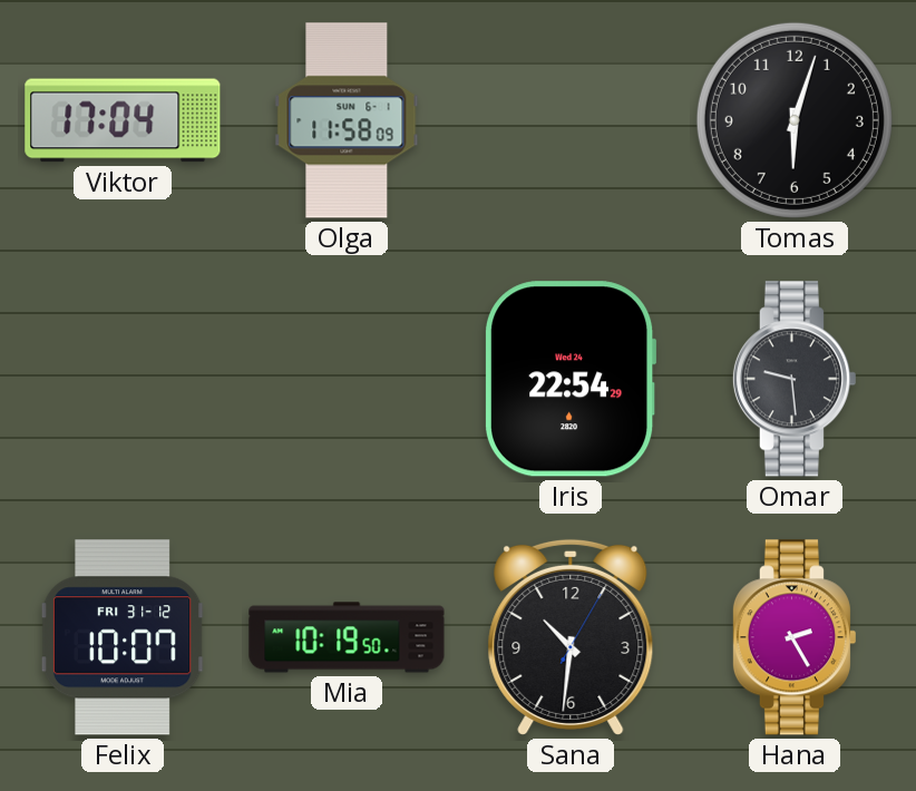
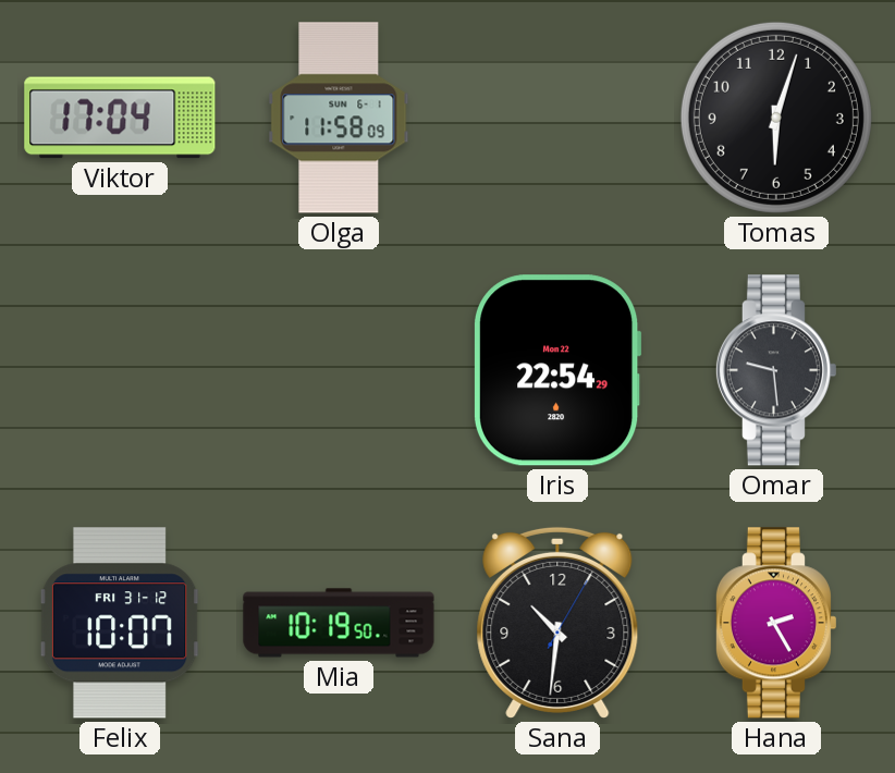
Iris date: Wed 24 -> Mon 22 (559, 370)
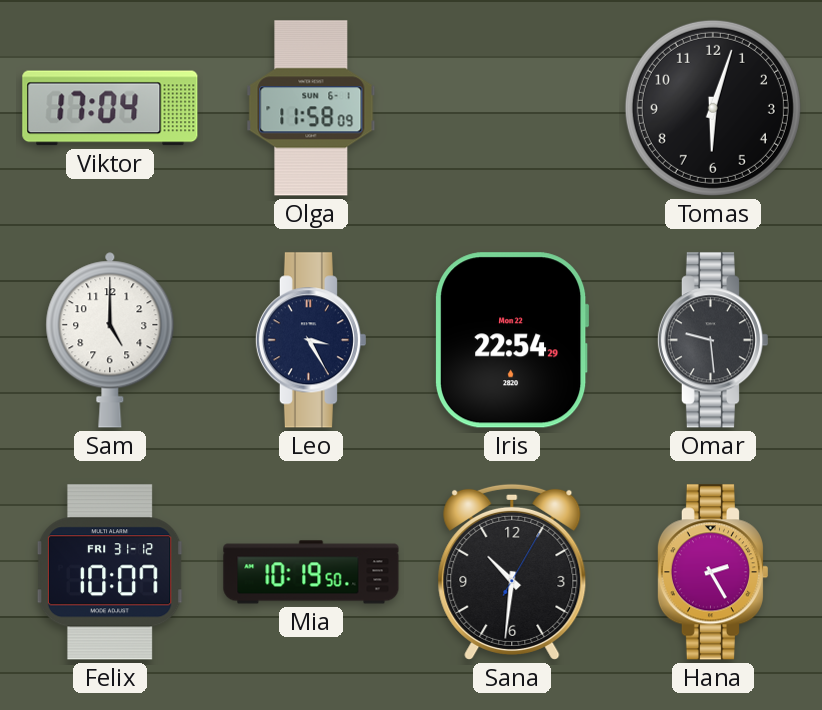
Sam: none -> 5:00 (110, 340)
Leo: none -> 3:25 (310, 340)
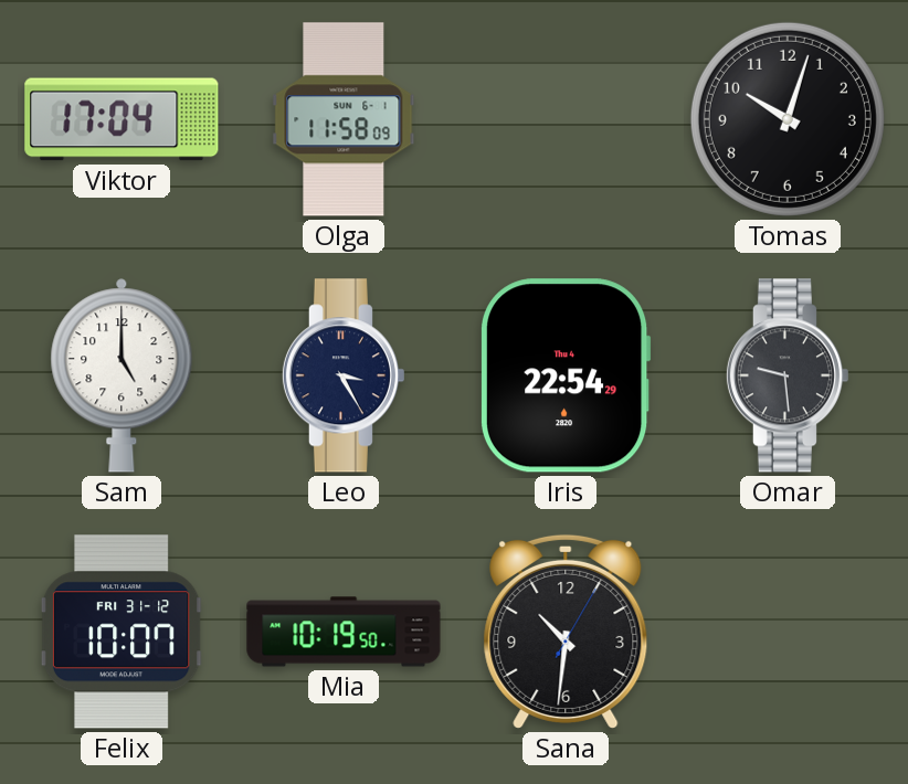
Tomas: 6:03 -> 10:03 (788, 119)
Iris date: Mon 22 -> Thu 4 (567, 375)
Hana: 2:25 -> none (712, 572)
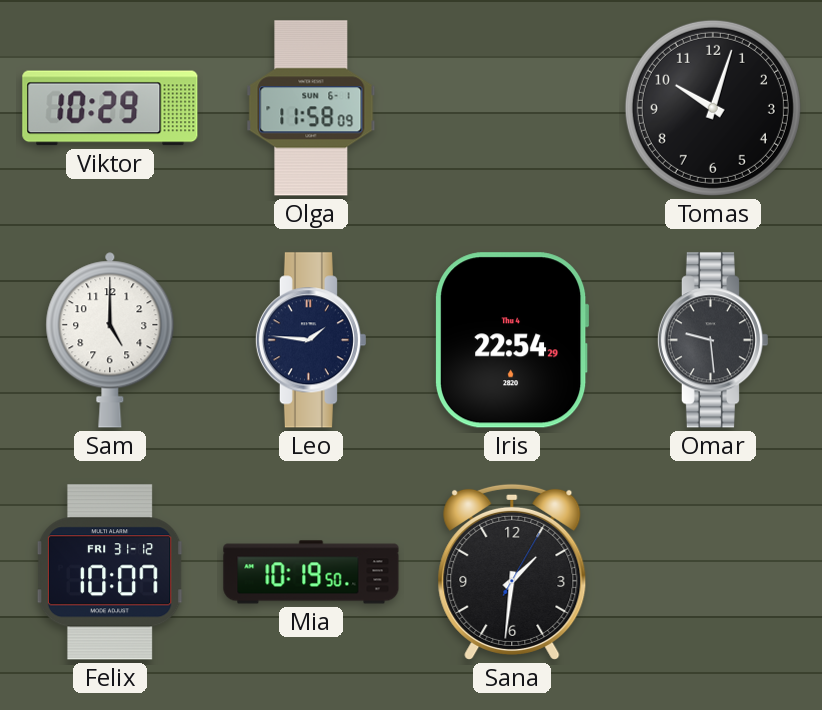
Viktor: 17:04 -> 10:29 (110, 108)
Leo: 3:25 -> 1:46 (310, 340)
Sana: 10:31 -> 1:31 (512, 572)
